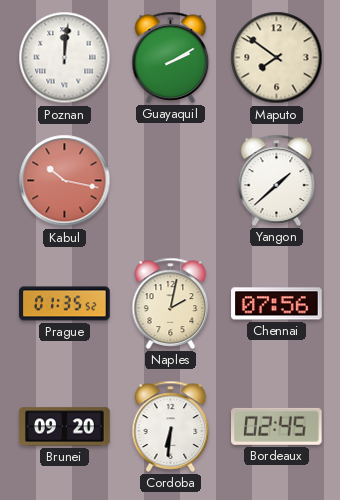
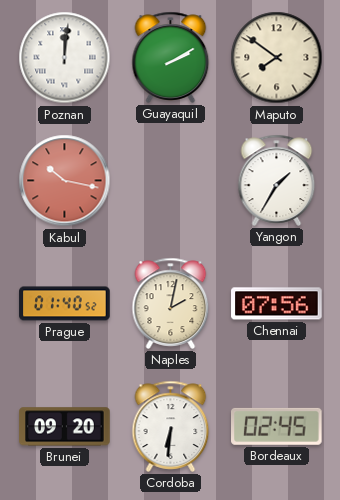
Yangon: 1:38 -> 1:35 (277, 180)
Prague: 01:35 -> 01:40 (65, 304)
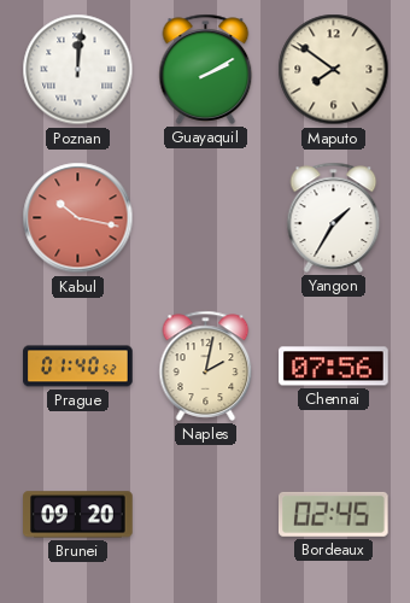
Cordoba: 6:31 -> none (171, 426)
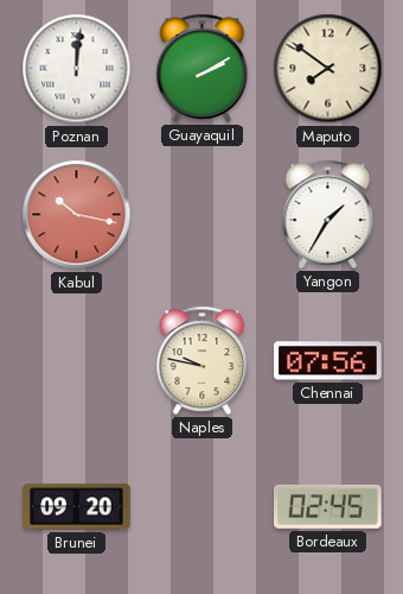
Prague: 01:40 -> none (78, 367)
Naples: 2:02 -> 9:47 (203, 360)
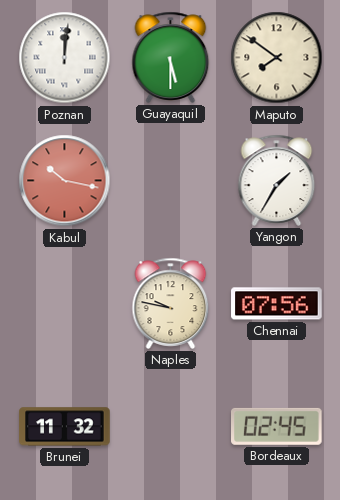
Guayaquil: 2:10 -> 5:30 (171, 57)
Brunei: 09:20 -> 11:32 (65, 427)
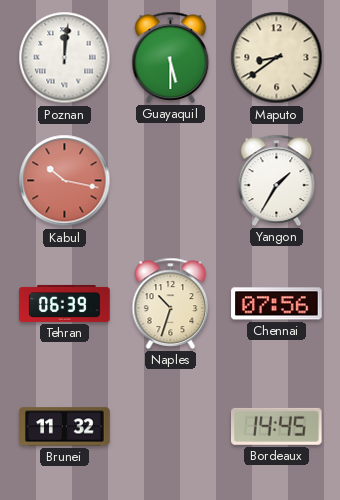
Maputo: 7:51 -> 8:39 (277, 58)
Tehran: none -> 06:39 (65, 303)
Naples: 9:47 -> 10:33 (171, 303)
Bordeaux: 02:45 -> 14:45 (277, 426)
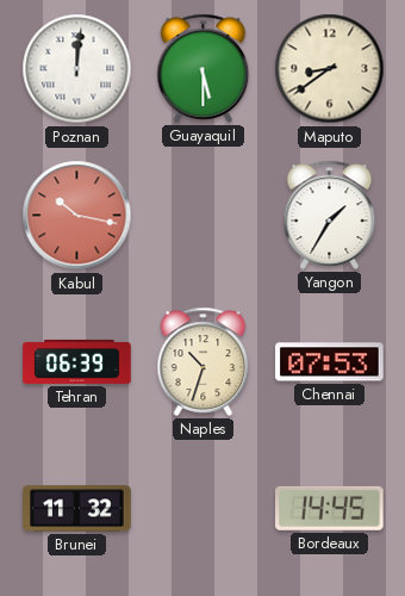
Chennai: 07:56 -> 07:53 (330, 362)
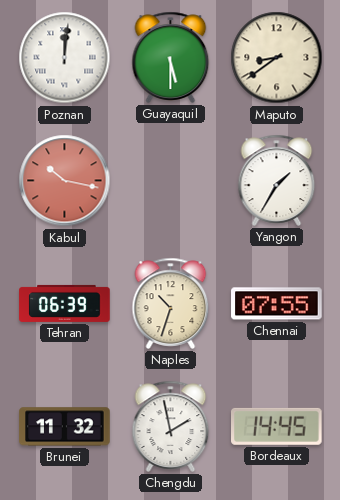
Chennai: 07:53 -> 07:55 (277, 304)
Chengdu: none -> 1:58 (171, 426)
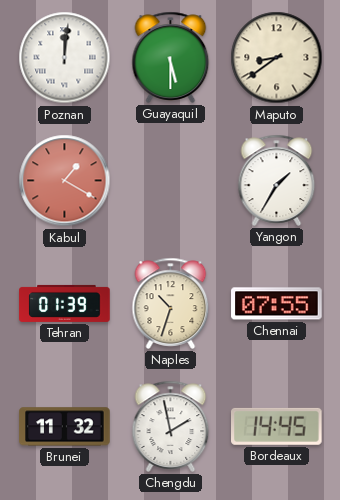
Kabul: 10:17 -> 1:20 (65, 181)
Tehran: 06:39 -> 01:39 (65, 303)
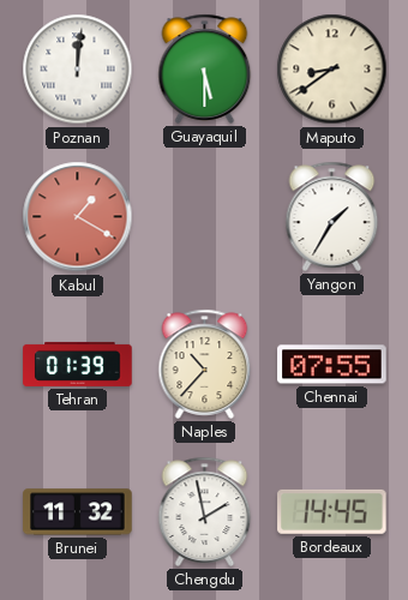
Naples: 10:33 -> 10:37 (205, 364)
